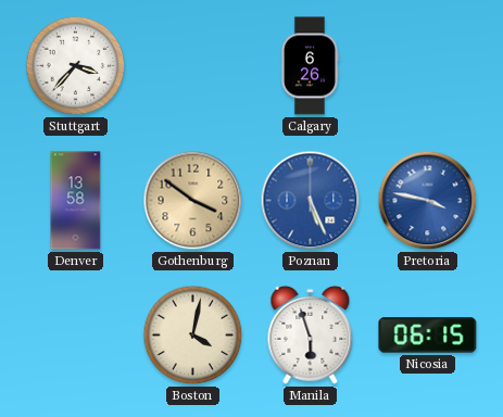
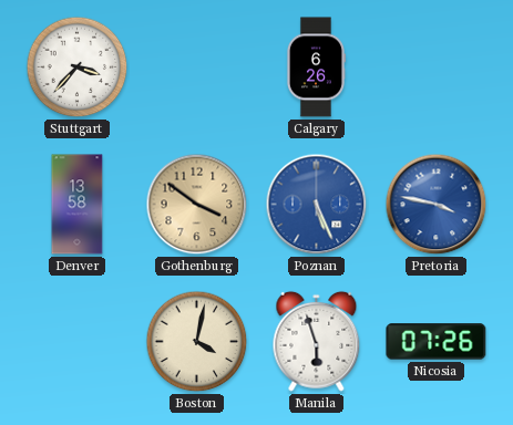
Nicosia: 06:15 -> 07:26 (437, 342)
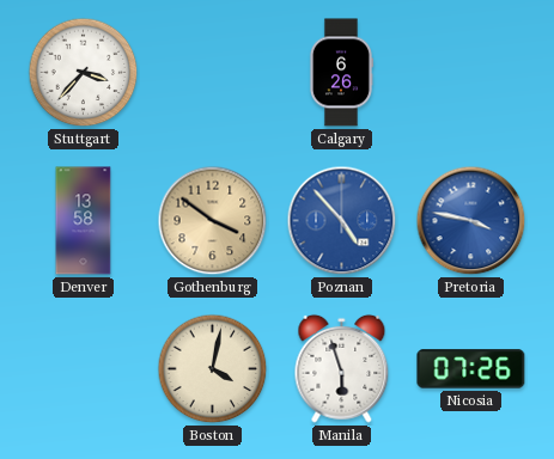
Poznan: 5:26 -> 4:53 (342, 221)
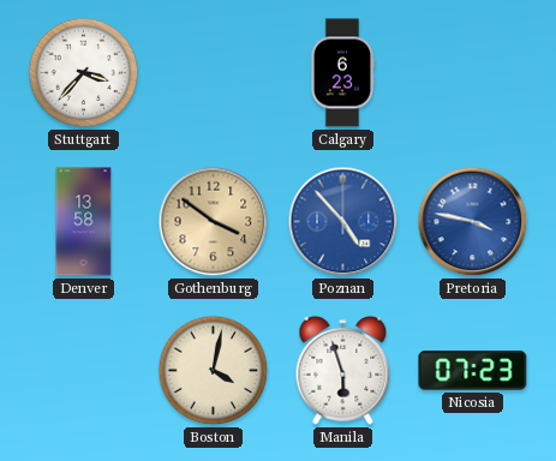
Calgary: 6:26 -> 6:23 (341, 73)
Nicosia: 07:26 -> 07:23 (473, 371)
